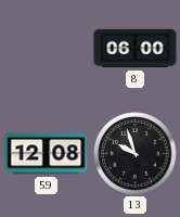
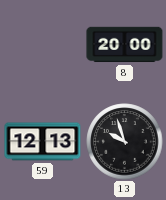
8: 06:00 -> 20:00 (125, 45)
59: 12:08 -> 12:13 (43, 142)
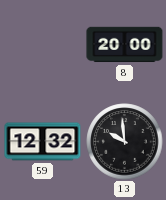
59: 12:13 -> 12:32 (43, 142)
13: 9:57 -> 9:59 (125, 142)
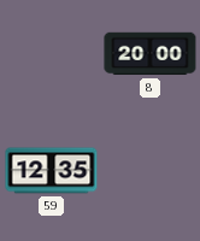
59: 12:32 -> 12:35 (52, 171)
13: 9:59 -> none (125, 142)
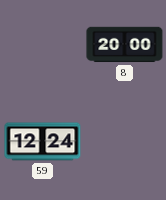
59: 12:35 -> 12:24 (43, 142)
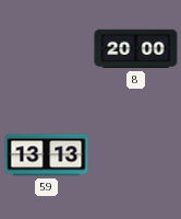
59: 12:24 -> 13:13 (47, 155)
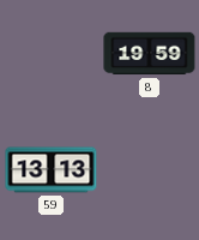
8: 20:00 -> 19:59 (150, 54)
